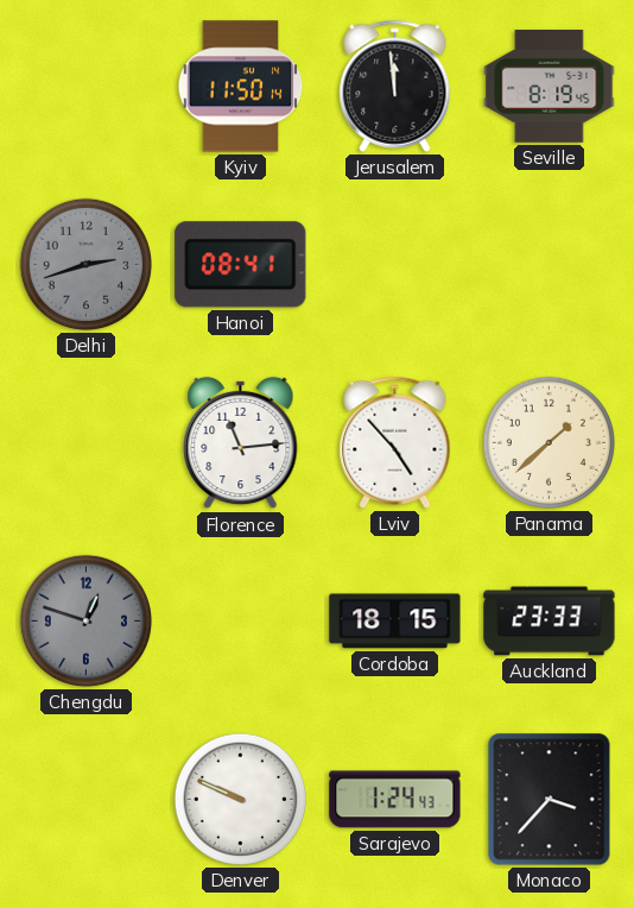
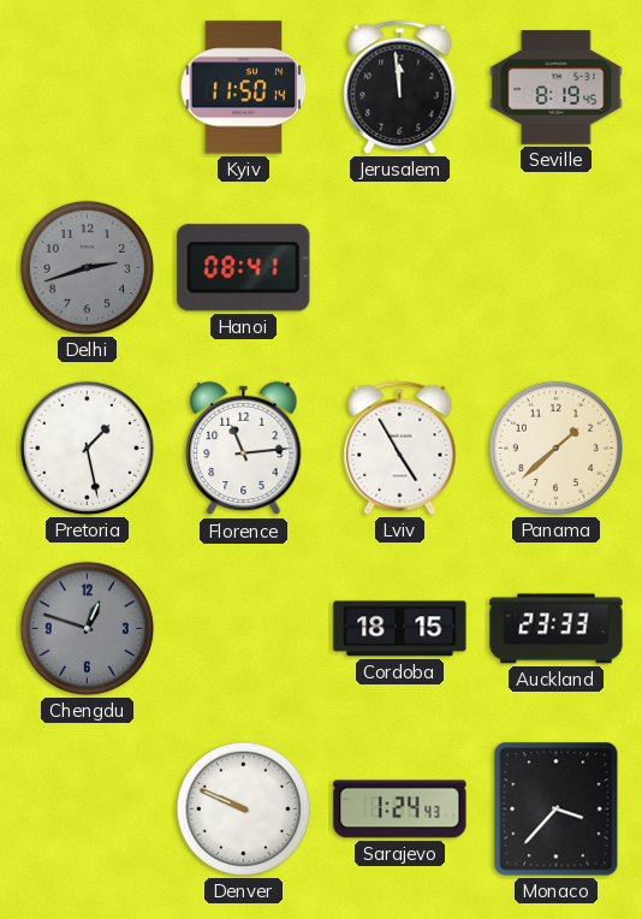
Pretoria: none -> 1:28 (87, 447)
Lviv: 4:53 -> 4:55 (400, 447)
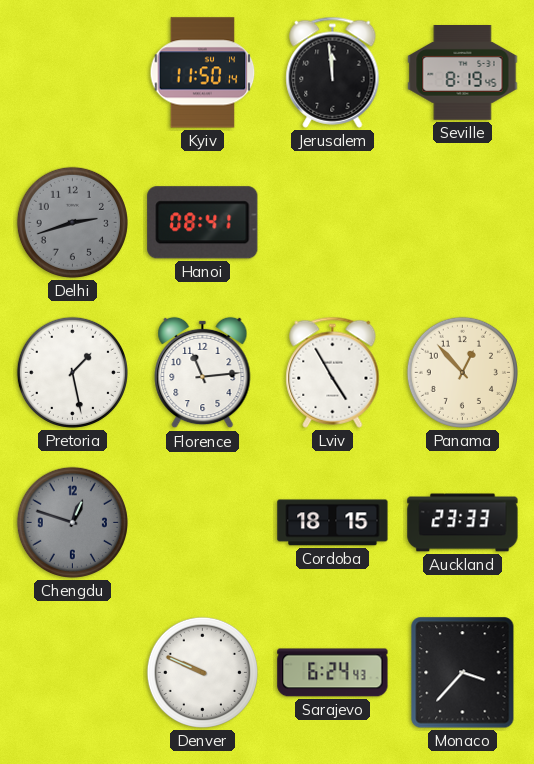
Panama: 1:38 -> 12:53 (462, 372)
Sarajevo: 1:24 -> 6:24 (333, 673)
